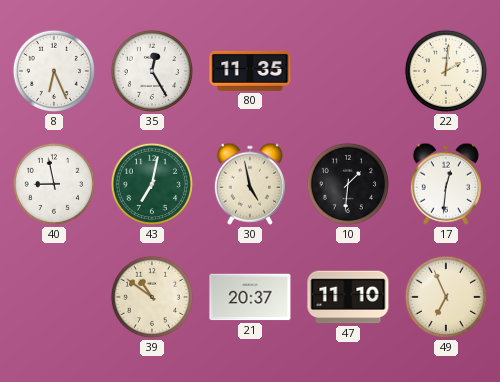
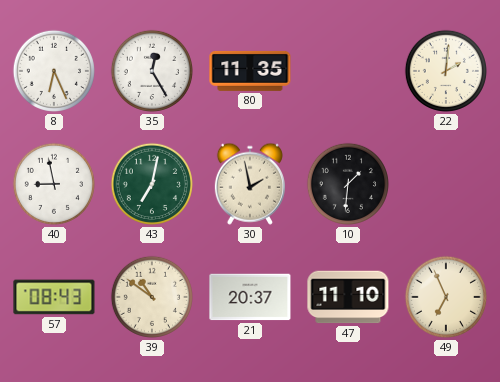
30: 4:58 -> 1:58 (250, 184)
17: 12:31 -> none (446, 184)
57: none -> 08:43 (54, 297)
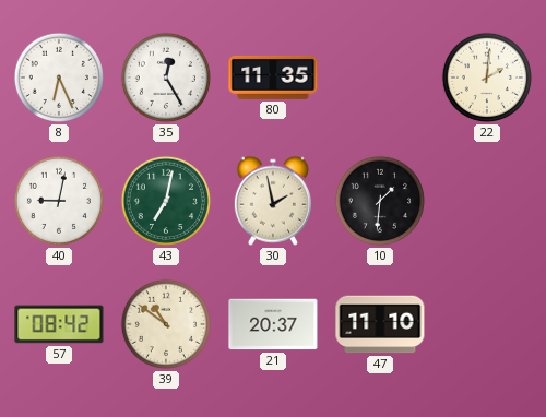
40: 8:58 -> 9:02 (59, 201)
57: 08:43 -> 08:42 (59, 324)
49: 6:56 -> none (446, 297)
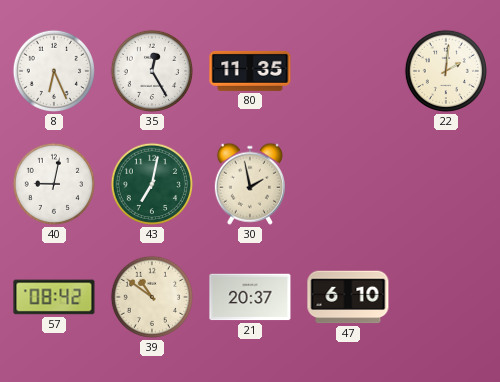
10: 1:31 -> none (380, 201)
47: 11:10 -> 6:10 (348, 297)
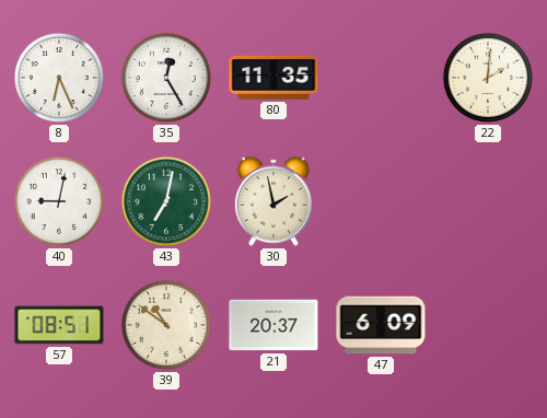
57: 08:42 -> 08:51 (59, 325)
47: 6:10 -> 6:09 (381, 325)
